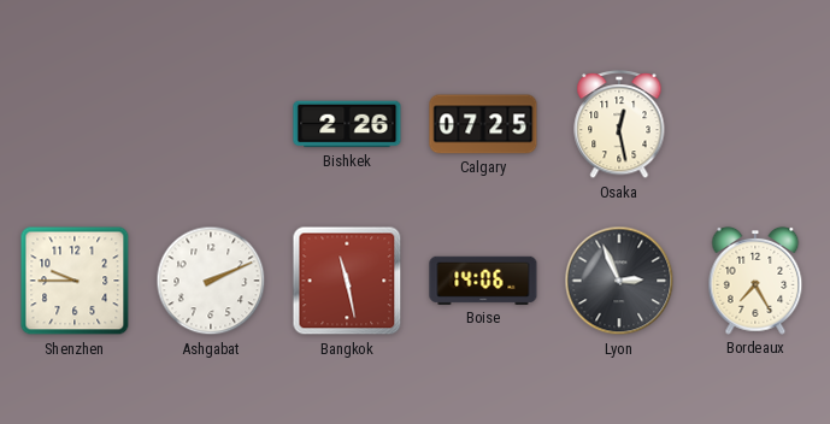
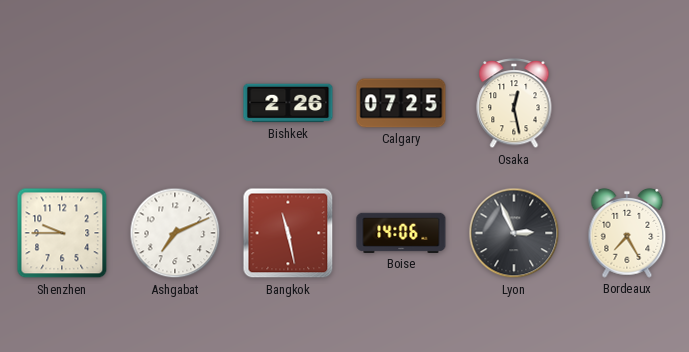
Ashgabat: 2:11 -> 7:11 (175, 233)
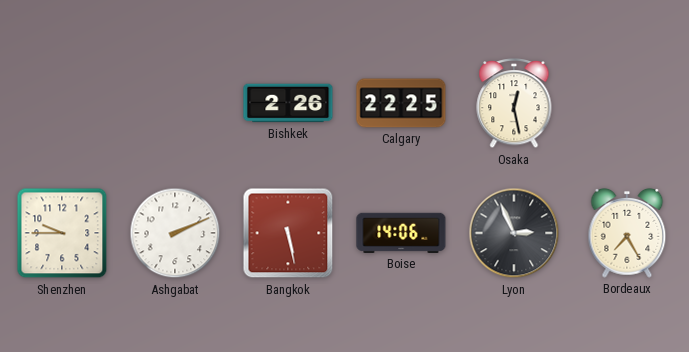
Calgary: 07:25 -> 22:25 (401, 103)
Ashgabat: 7:11 -> 2:11 (175, 233)
Bangkok: 11:28 -> 5:28 (288, 233)
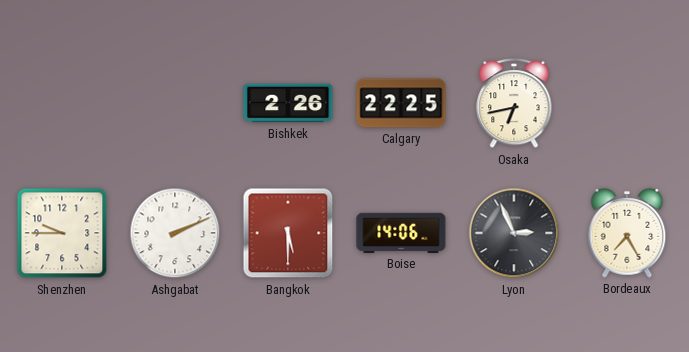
Osaka: 12:28 -> 6:43 (514, 104)
Bangkok: 5:28 -> 5:30 (288, 233)
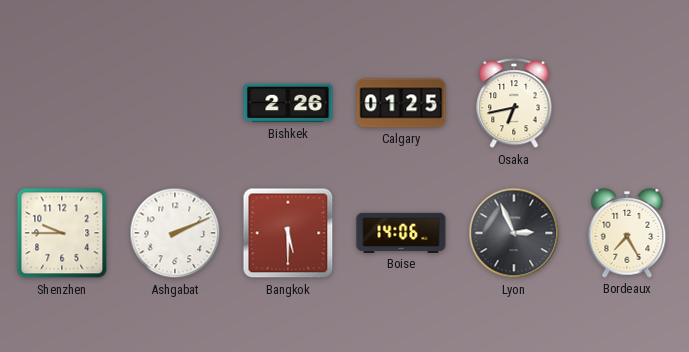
Calgary: 22:25 -> 01:25 (401, 103)
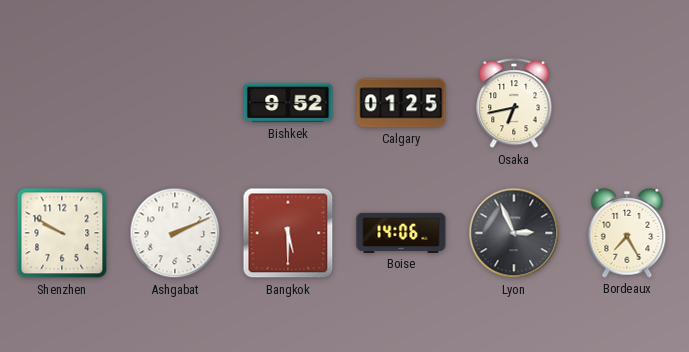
Bishkek: 2:26 -> 9:52 (288, 103)
Shenzhen: 9:45 -> 9:50 (62, 233)
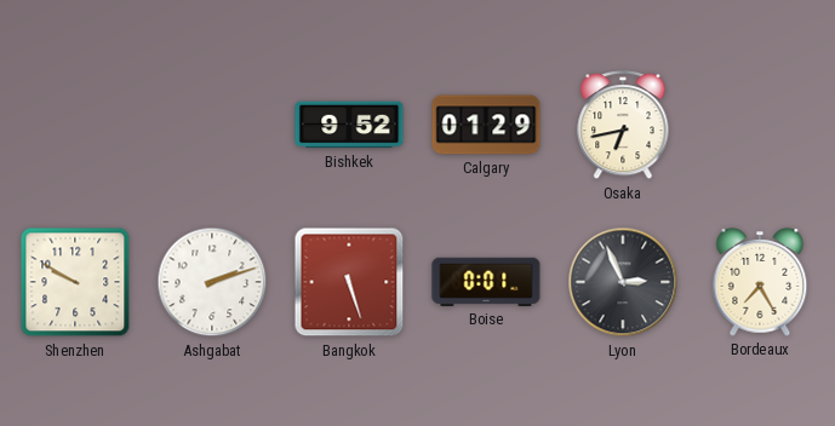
Calgary: 01:25 -> 01:29 (486, 125)
Ashgabat: 2:11 -> 2:12 (212, 282)
Bangkok: 5:30 -> 5:27 (349, 282)
Boise: 14:06 -> 0:01 (486, 282)
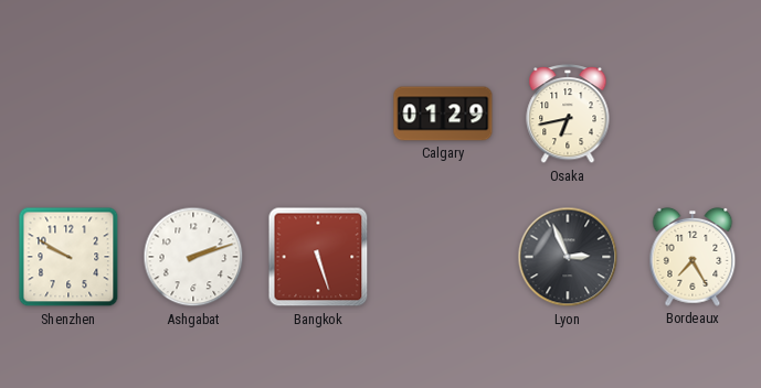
Bishkek: 9:52 -> none (349, 125)
Boise: 0:01 -> none (486, 282)
